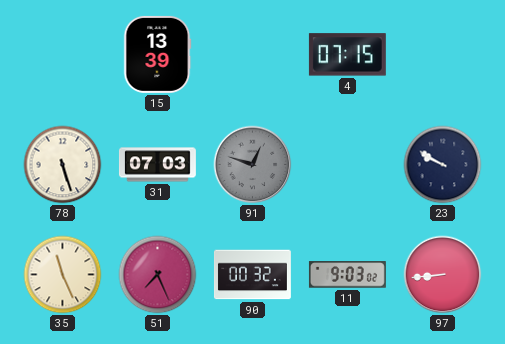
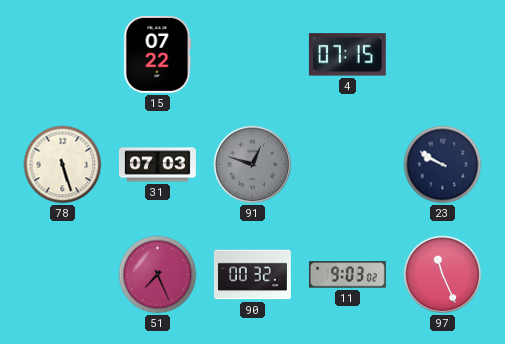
15: 13:39 -> 07:22 (158, 54)
35: 11:26 -> none (63, 275)
97: 8:44 -> 11:26 (443, 275)
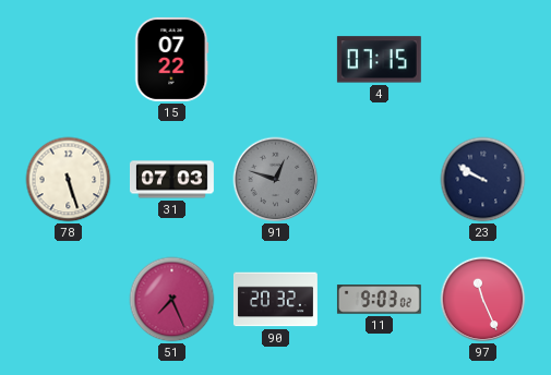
90: 00:32 -> 20:32 (275, 300)
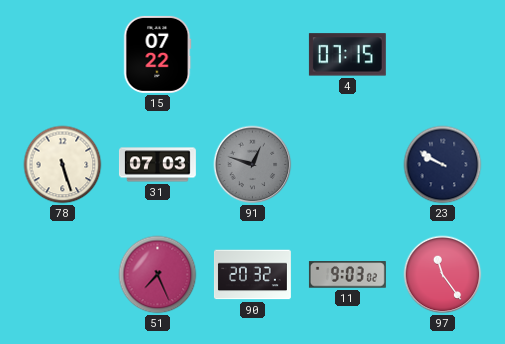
97: 11:26 -> 11:24 (443, 275)
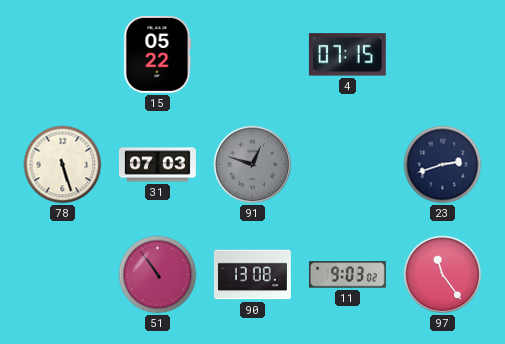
15: 07:22 -> 05:22 (158, 54)
23: 9:50 -> 2:42 (443, 165)
51: 7:26 -> 10:54 (158, 275)
90: 20:32 -> 13:08 (252, 275)
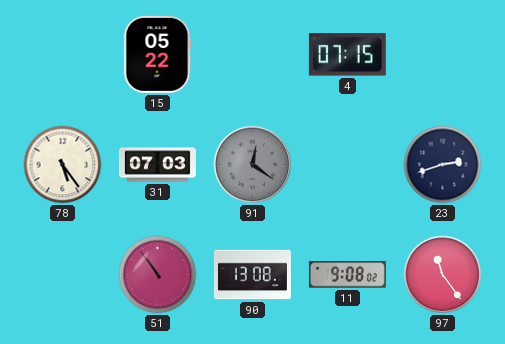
78: 5:27 -> 5:24 (63, 165)
91: 12:48 -> 12:21 (253, 165)
11: 9:03 -> 9:08 (347, 275)
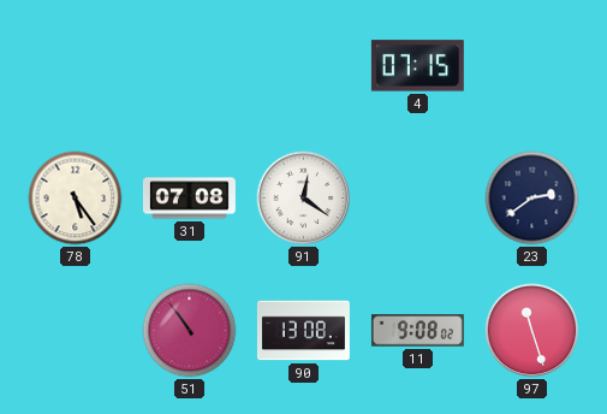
15: 05:22 -> none (158, 54)
31: 07:03 -> 07:08 (189, 199)
91 dial: grey -> white (304, 199)
23: 2:42 -> 2:39 (532, 199)
97: 11:24 -> 11:27 (532, 331)
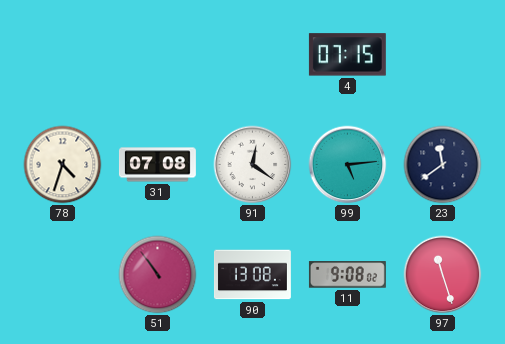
78: 5:24 -> 4:33 (63, 165)
99: none -> 5:14 (348, 165)
23: 2:39 -> 11:39 (443, 165)
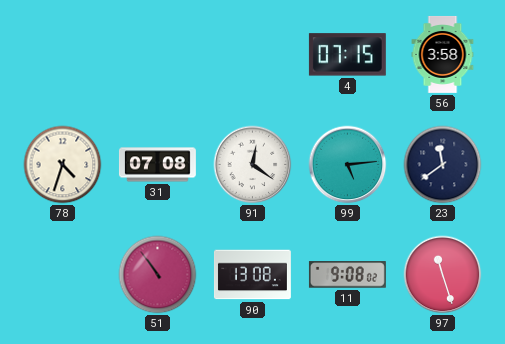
56: none -> 3:58 (443, 54)
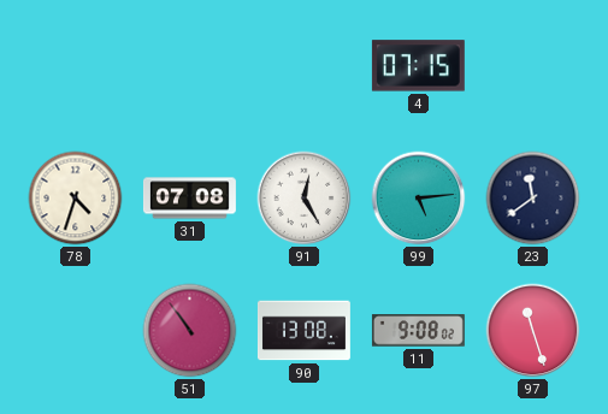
56: 3:58 -> none (443, 54)
91: 12:21 -> 12:25 (305, 199)
